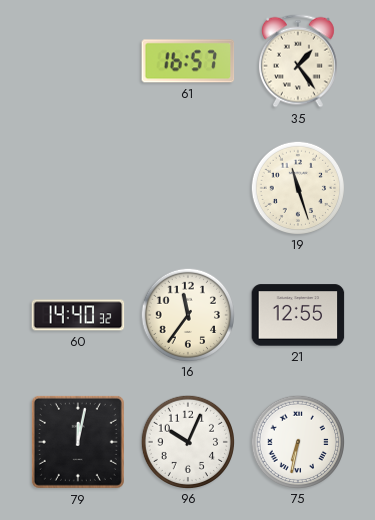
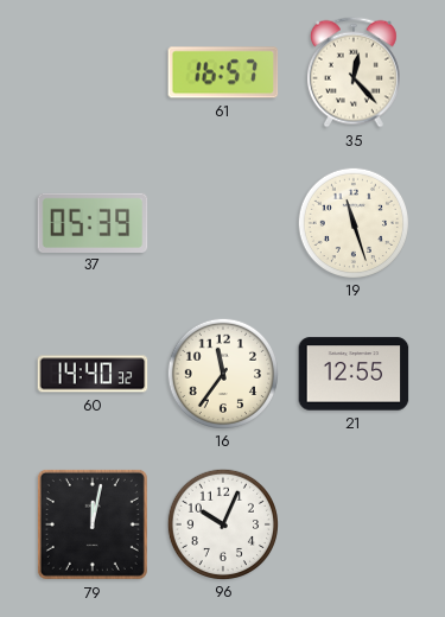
35: 1:24 -> 12:23 (354, 72)
37: none -> 05:39 (93, 222)
75: 6:32 -> none (297, 441)
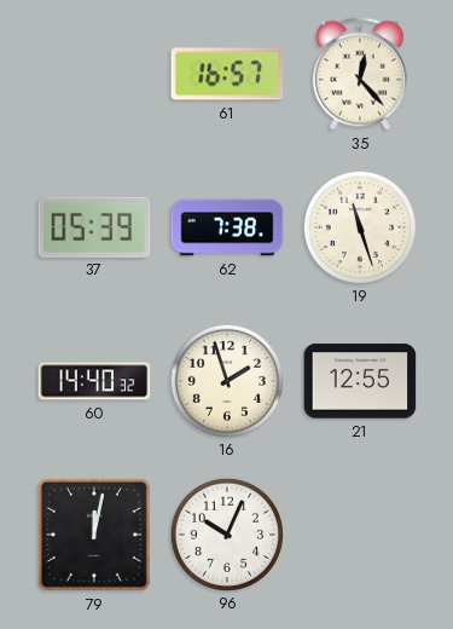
62: none -> 7:38 (227, 227)
16: 11:36 -> 1:57 (226, 380)
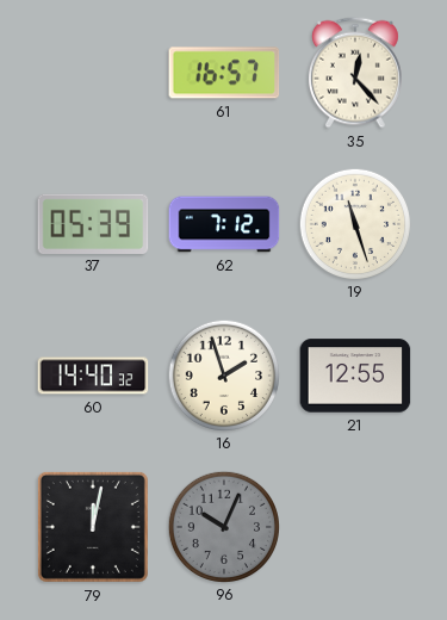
62: 7:38 -> 7:12 (224, 224)
96 dial: white -> grey (223, 526)
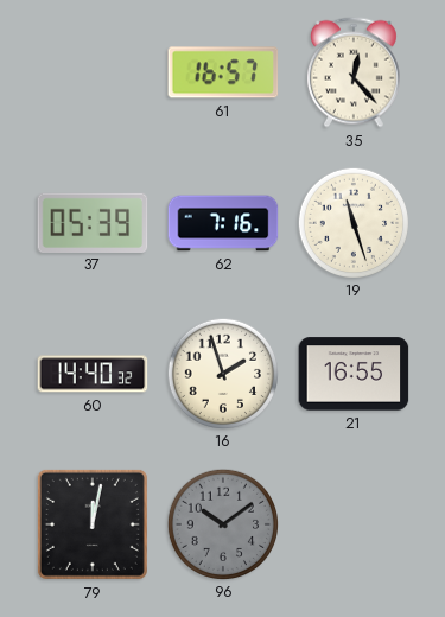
62: 7:12 -> 7:16 (223, 223)
21: 12:55 -> 16:55 (354, 374)
96: 10:04 -> 10:09 (222, 523)
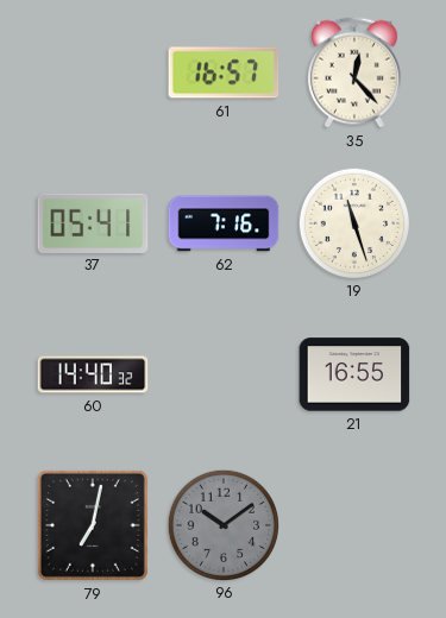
37: 05:39 -> 05:41 (93, 222)
16: 1:57 -> none (222, 373)
79: 12:02 -> 7:02 (93, 525)
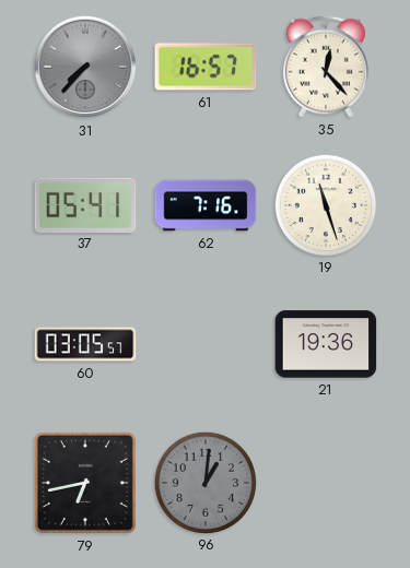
31: none -> 7:37 (85, 67)
60: 14:40 -> 03:05 (85, 344)
21: 16:55 -> 19:36 (326, 344)
79: 7:02 -> 6:43 (85, 483)
96: 10:09 -> 1:01 (204, 482)
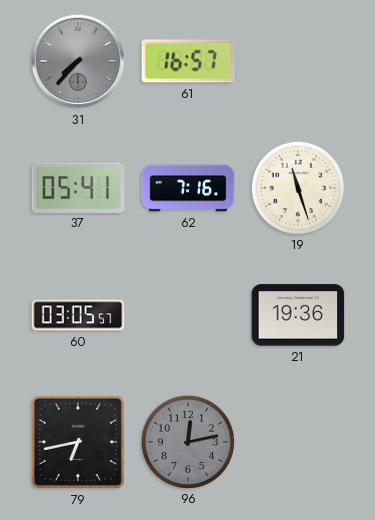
35: 12:23 -> none (326, 67)
96: 1:01 -> 12:13 (187, 441)
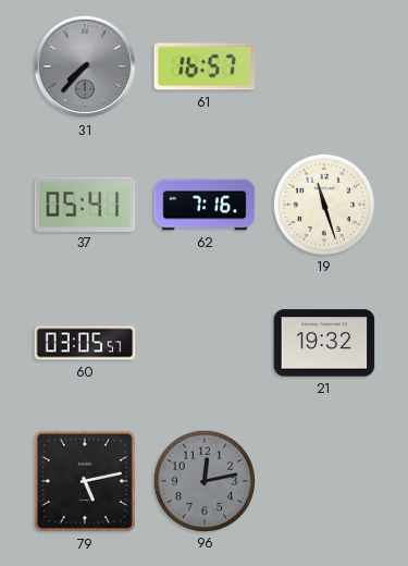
21: 19:36 -> 19:32 (324, 343)
79: 6:43 -> 5:13 (85, 481)
